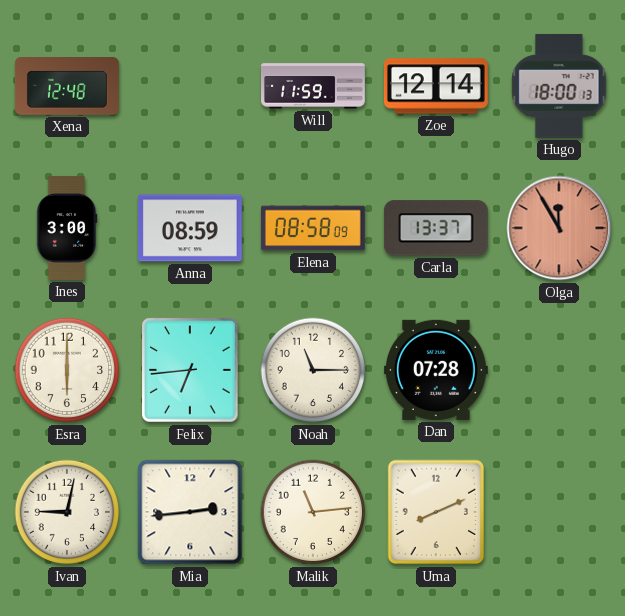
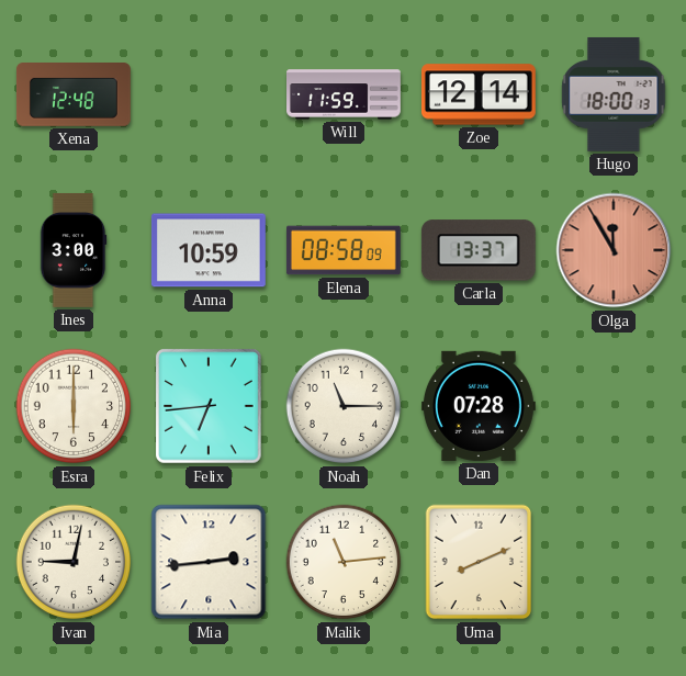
Anna: 08:59 -> 10:59 (209, 250)
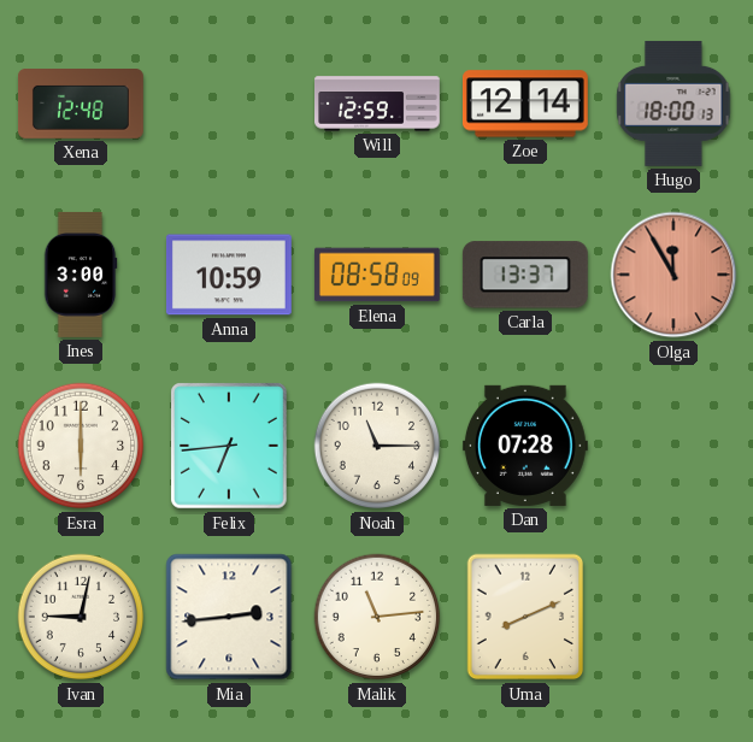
Will: 11:59 -> 12:59 (378, 104)
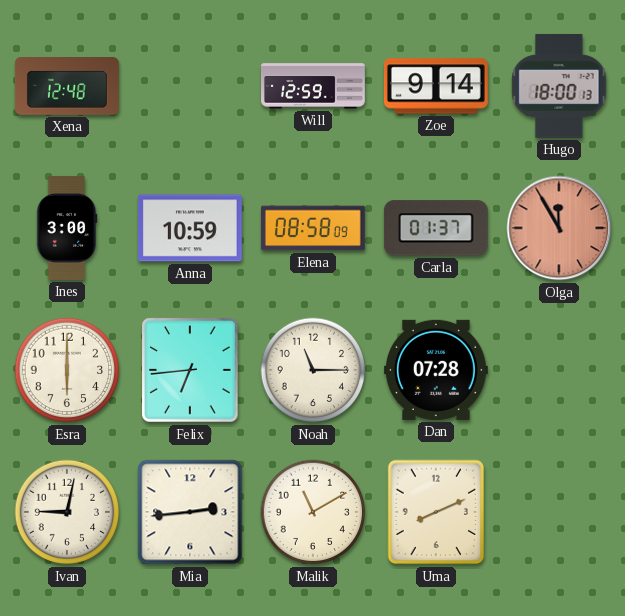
Zoe: 12:14 -> 9:14 (436, 86)
Carla: 13:37 -> 01:37 (436, 228)
Malik: 11:14 -> 11:10 (313, 512)
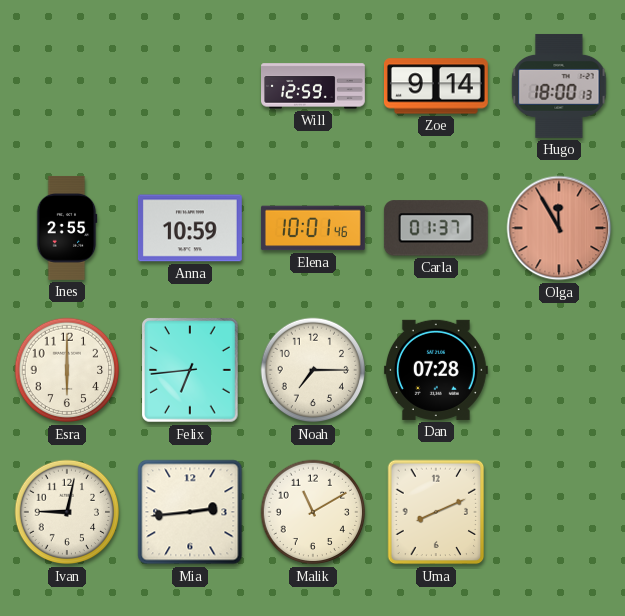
Xena: 12:48 -> none (67, 87)
Ines: 3:00 -> 2:55 (67, 228)
Elena: 08:58 -> 10:01 (313, 228)
Noah: 11:15 -> 7:15 (313, 370)
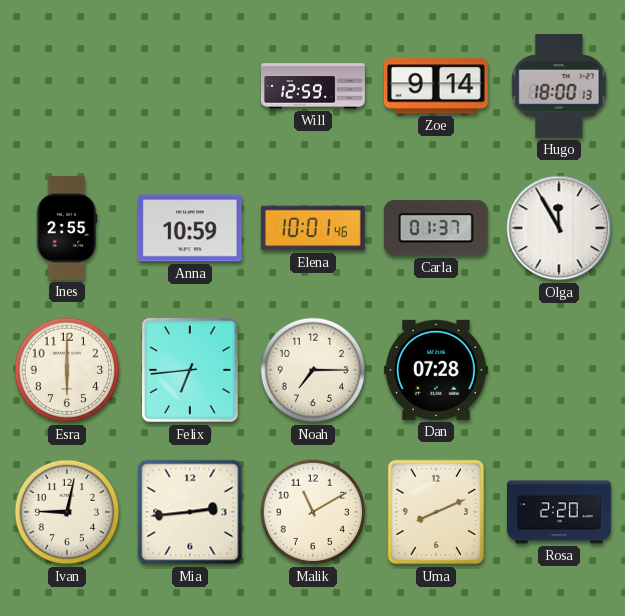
Olga dial: salmon -> white (559, 228)
Rosa: none -> 2:20 (560, 512)
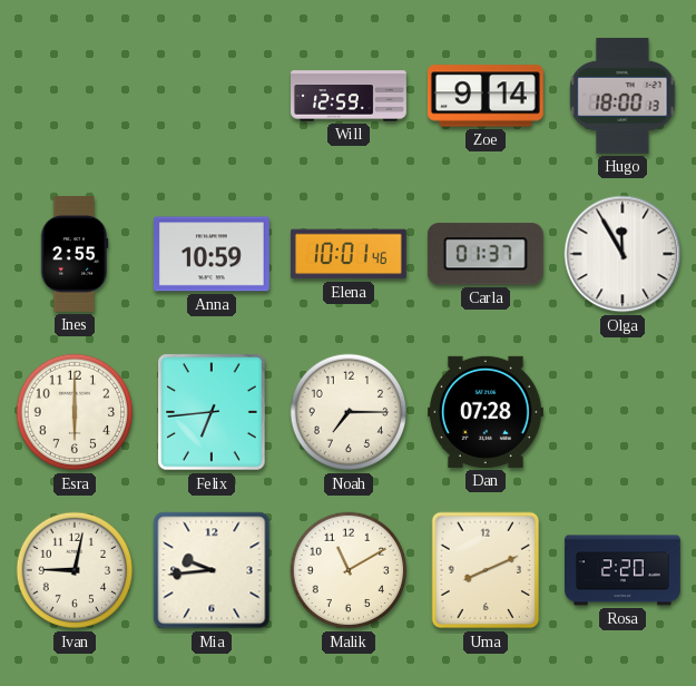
Mia: 2:44 -> 9:44 (212, 570)
